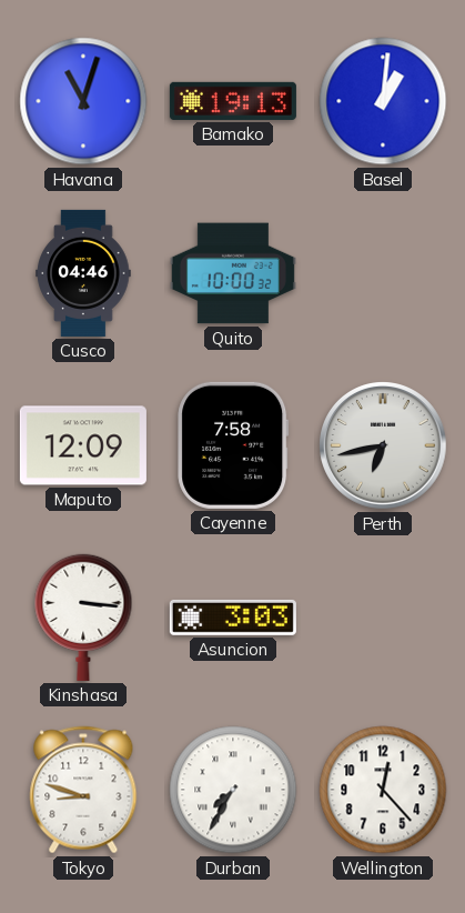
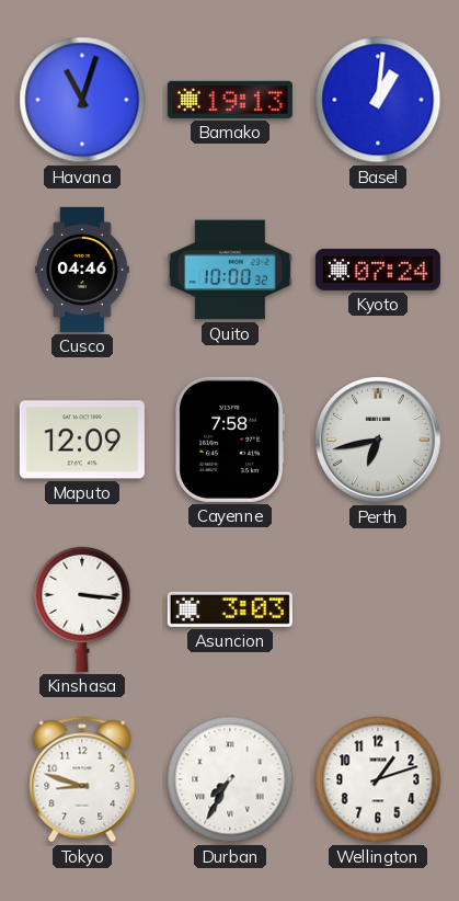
Kyoto: none -> 07:24 (378, 270)
Wellington: 12:23 -> 1:12 (378, 779)
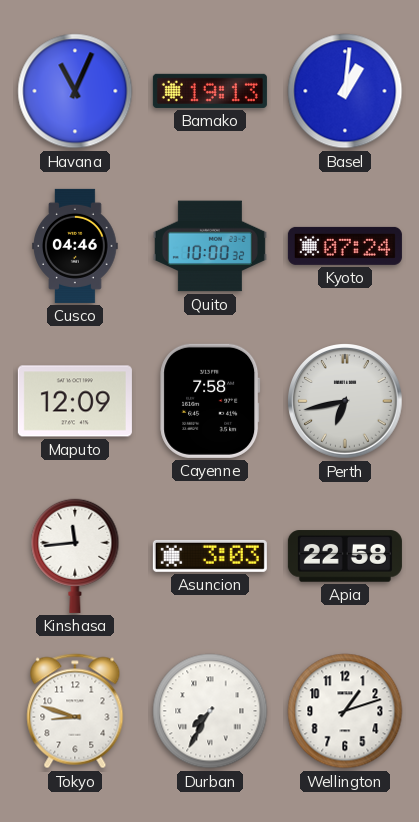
Havana: 11:03 -> 11:04 (75, 91)
Kinshasa: 3:16 -> 11:44 (75, 556)
Apia: none -> 22:58 (345, 556)
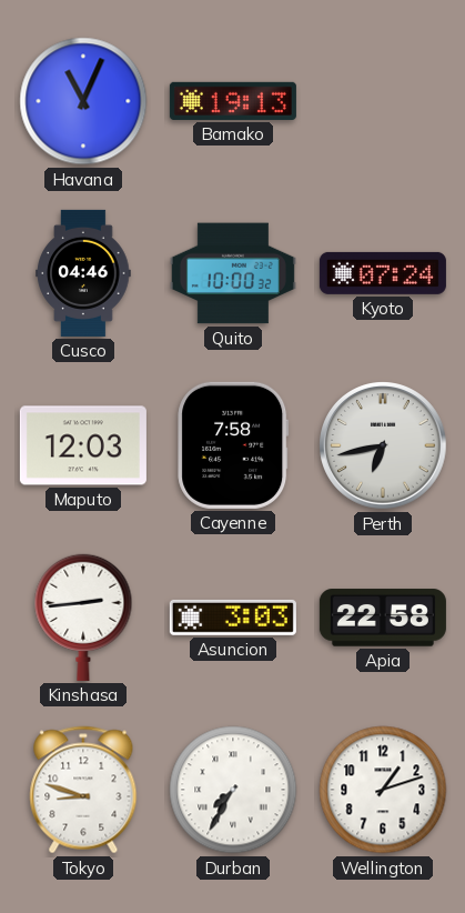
Basel: 1:01 -> none (345, 91)
Maputo: 12:09 -> 12:03 (83, 445)
Kinshasa: 11:44 -> 2:44 (83, 618)
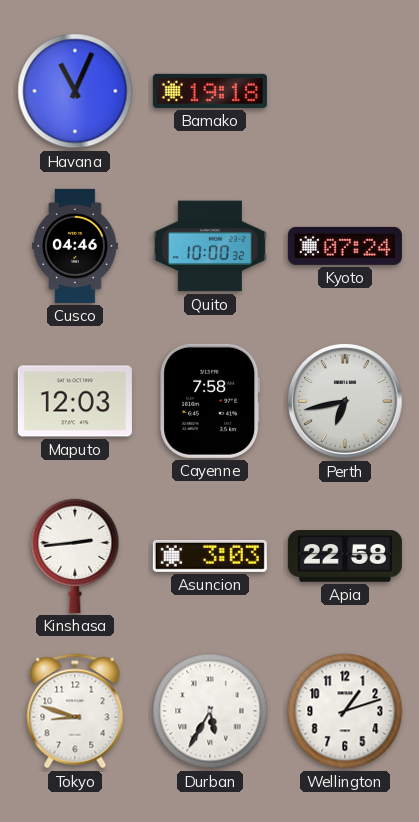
Bamako: 19:13 -> 19:18 (210, 91)
Durban: 7:35 -> 5:35 (210, 711)
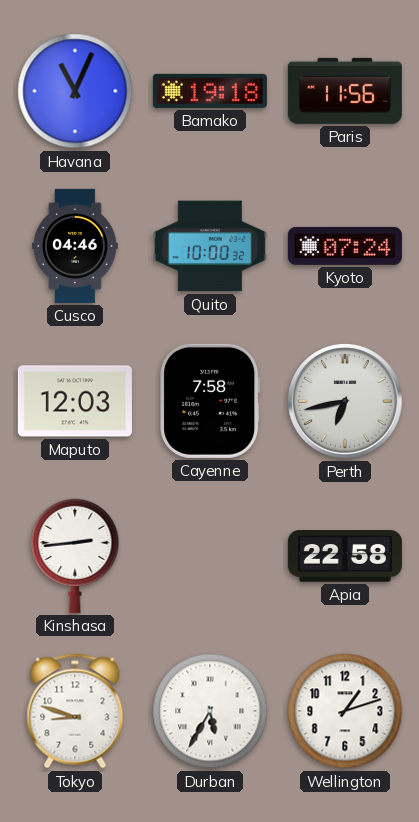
Paris: none -> 11:56 (345, 91)
Asuncion: 3:03 -> none (210, 556)
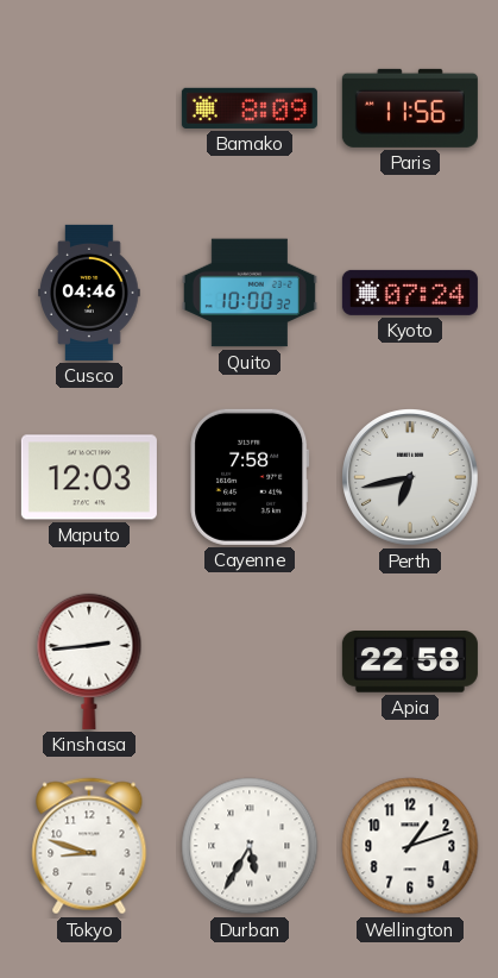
Havana: 11:04 -> none (75, 91)
Bamako: 19:18 -> 8:09 (250, 108)
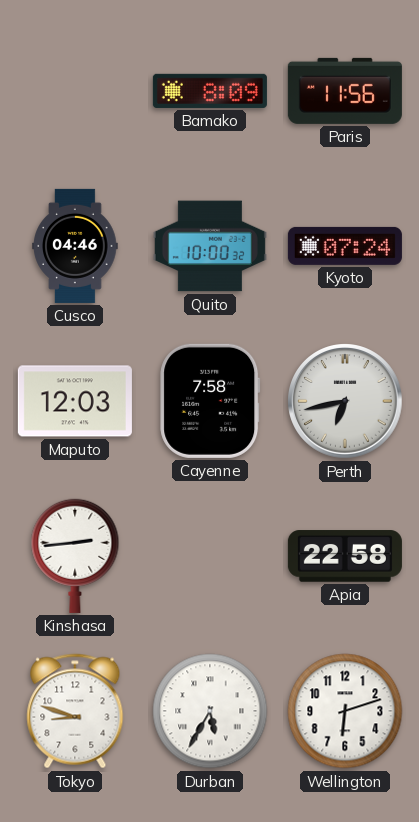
Wellington: 1:12 -> 6:12 (345, 711)
